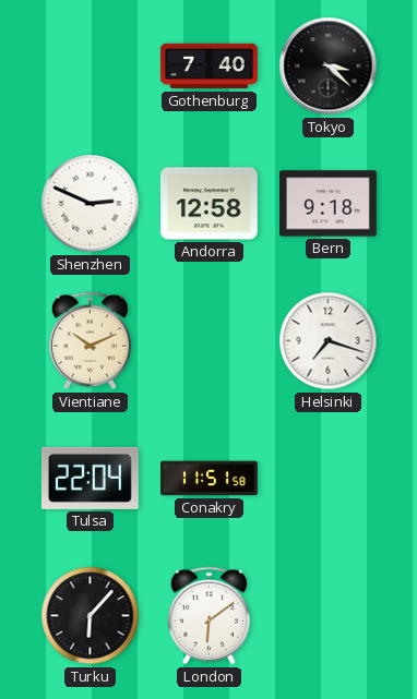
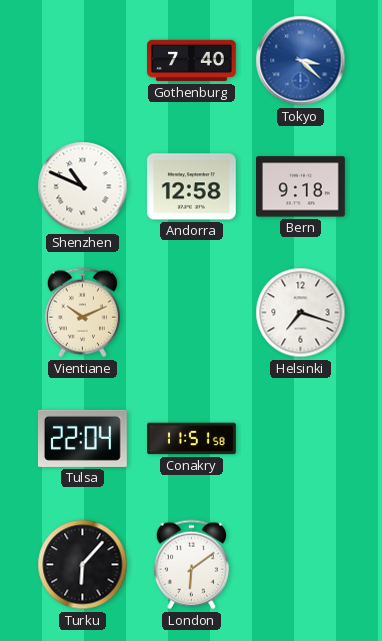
Tokyo dial: black -> blue (301, 61)
Shenzhen: 2:49 -> 10:49 (83, 187)
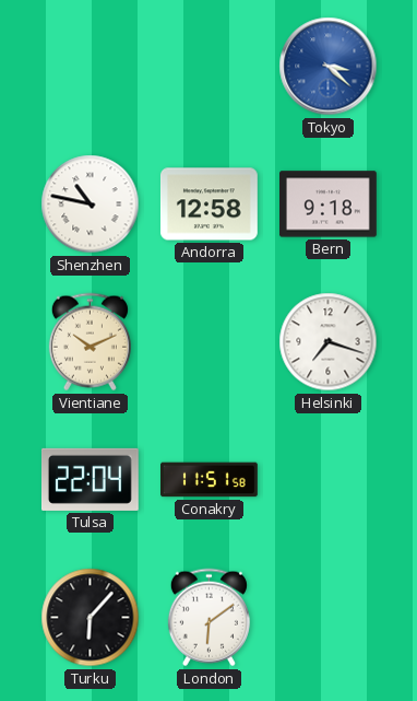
Gothenburg: 7:40 -> none (192, 61)
Shenzhen: 10:49 -> 10:47 (91, 205)
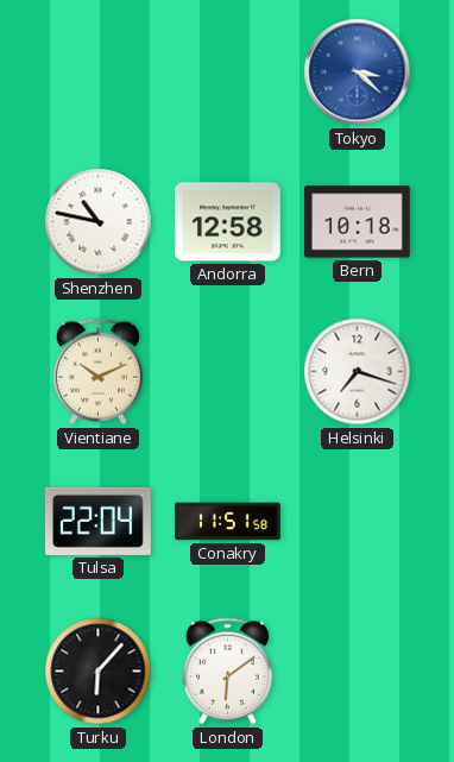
Bern: 9:18 -> 10:18 (358, 222)
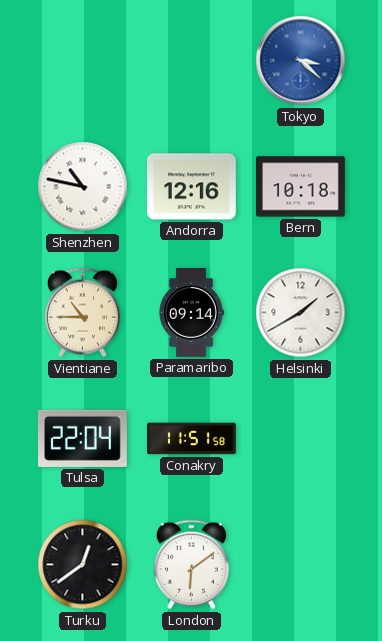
Andorra: 12:58 -> 12:16 (191, 187)
Vientiane: 10:11 -> 10:45 (82, 313)
Paramaribo: none -> 09:14 (191, 313)
Helsinki: 7:18 -> 1:40 (301, 313)
Turku: 6:07 -> 12:39 (83, 565)
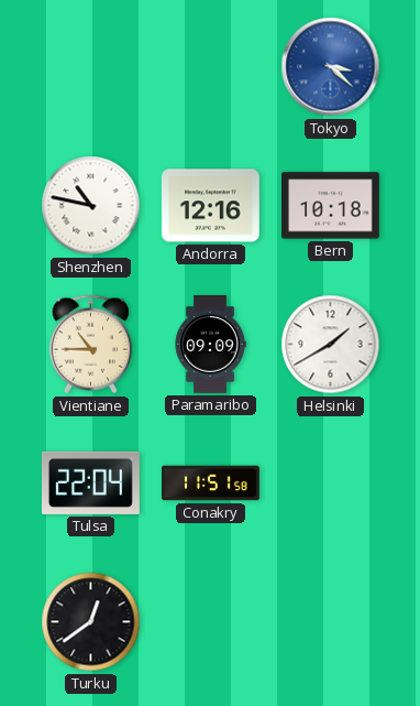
Paramaribo: 09:14 -> 09:09 (210, 345)
London: 6:09 -> none (191, 565)
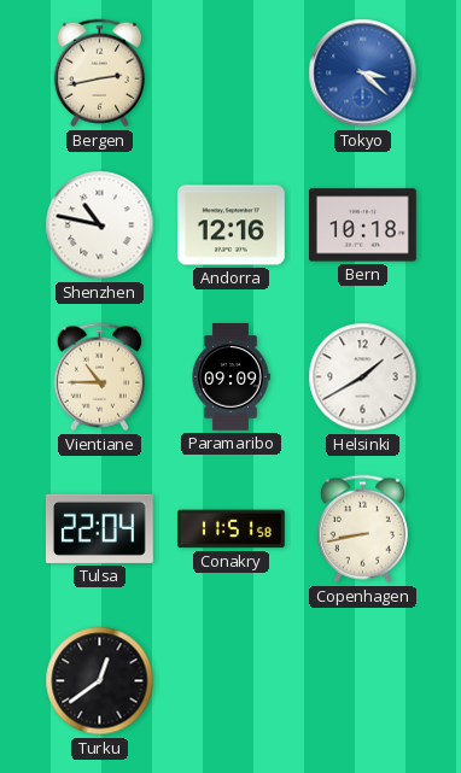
Bergen: none -> 2:43 (99, 74)
Copenhagen: none -> 8:43 (362, 529)
